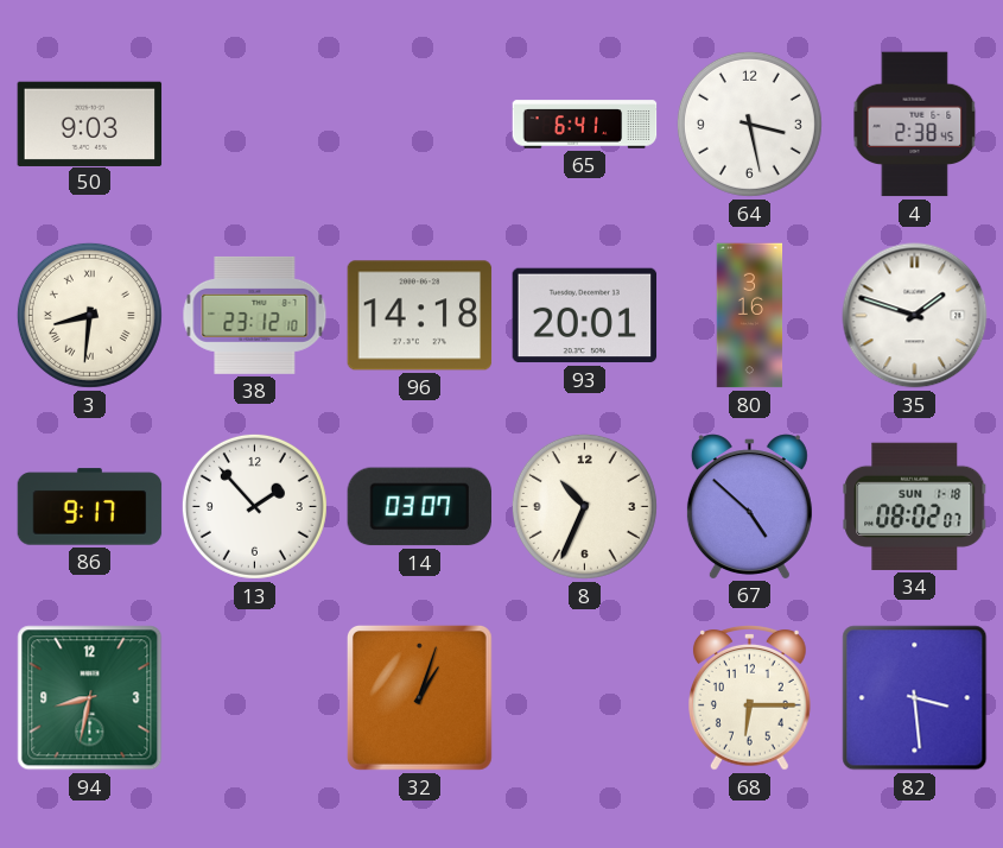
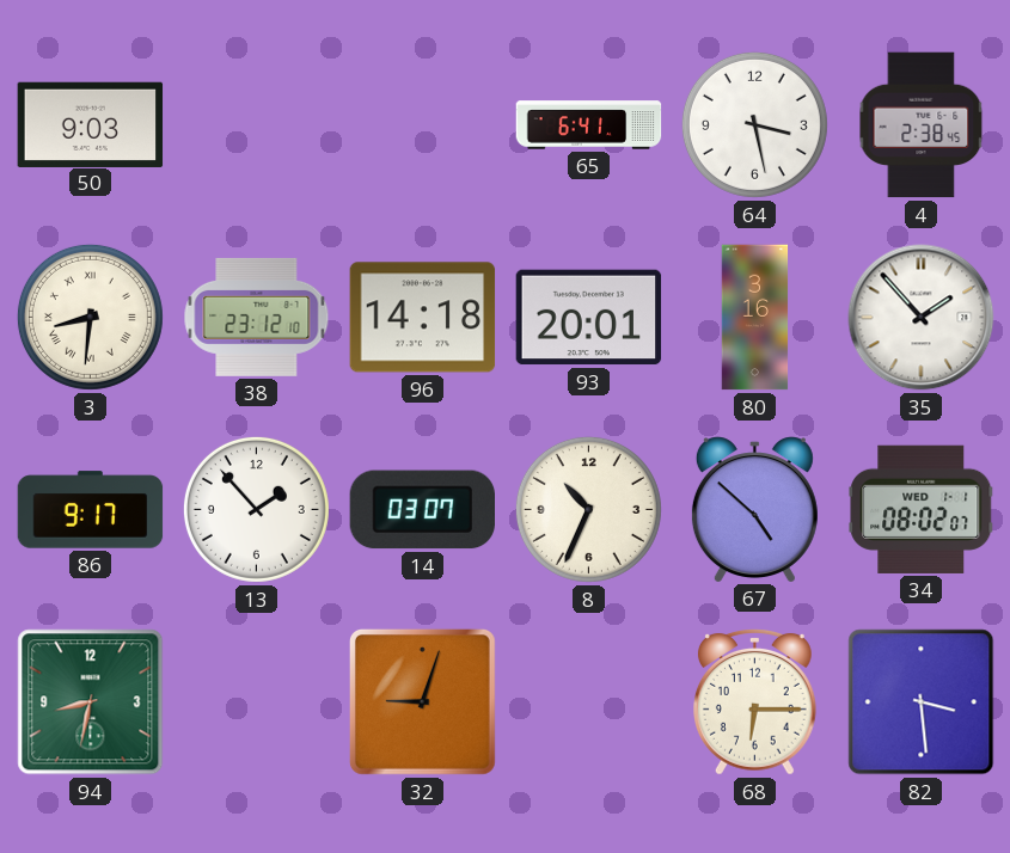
35: 1:48 -> 1:53 (922, 318)
34 date: SUN 1-18 -> WED 1-1 (922, 509)
32: 1:03 -> 9:03 (422, 701)
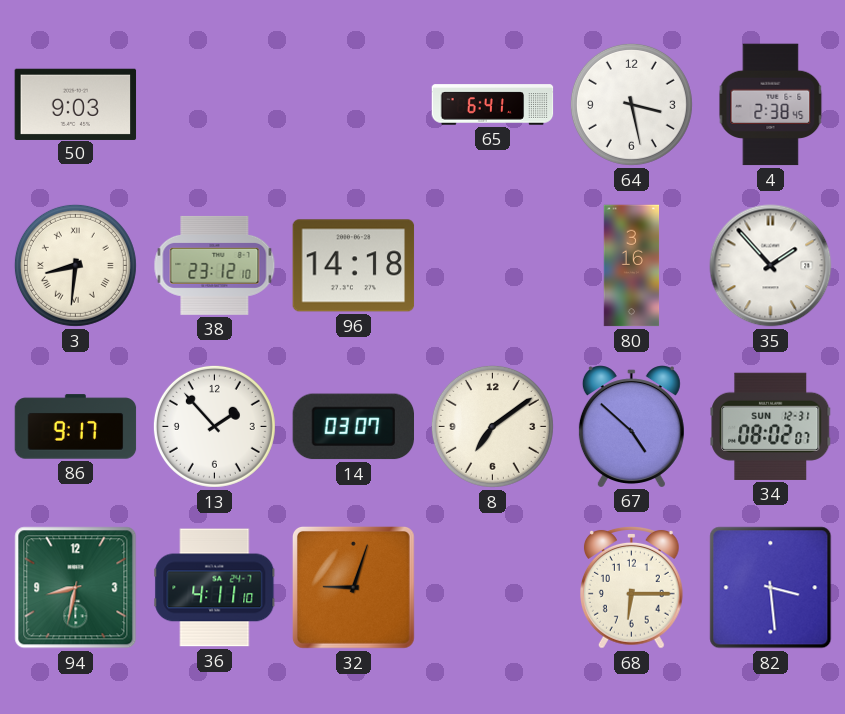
93: 20:01 -> none (589, 318)
8: 10:34 -> 7:09 (492, 426)
34 date: WED 1-1 -> SUN 12-31 (771, 426)
36: none -> 4:11 (215, 588)
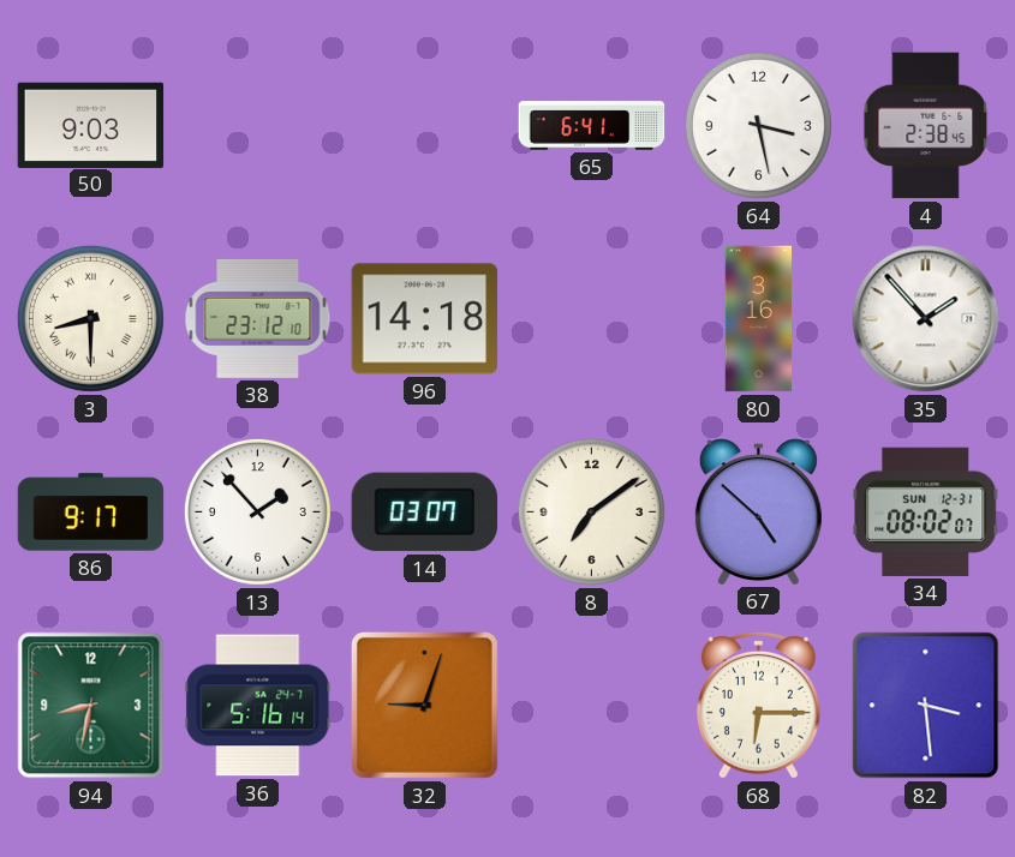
3: 8:31 -> 8:30 (90, 318)
36: 4:11 -> 5:16 (258, 706)
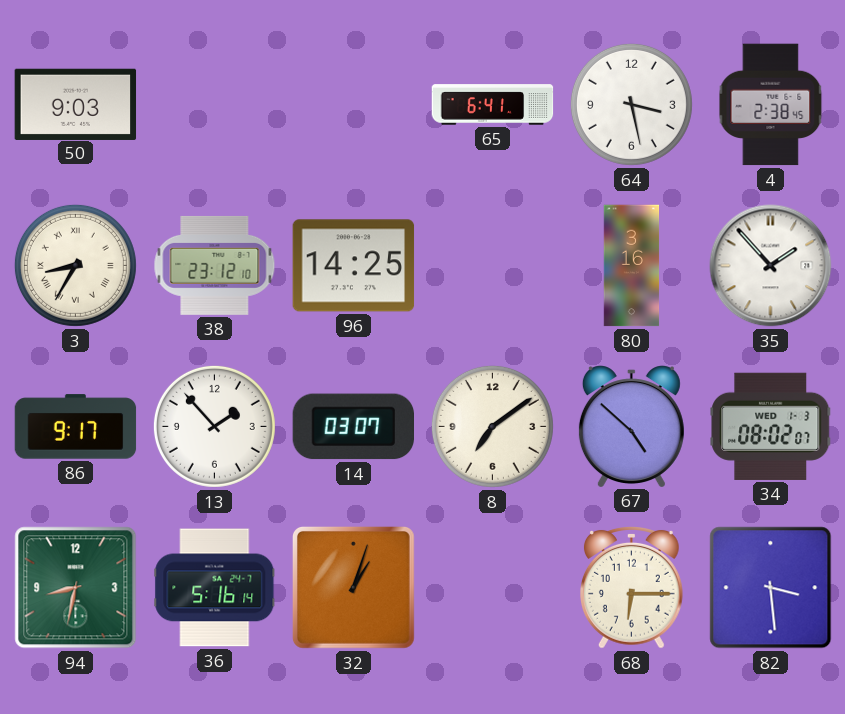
3: 8:30 -> 8:35 (75, 265)
96: 14:18 -> 14:25 (354, 266)
34 date: SUN 12-31 -> WED 1-3 (771, 426)
32: 9:03 -> 1:03 (353, 587)
